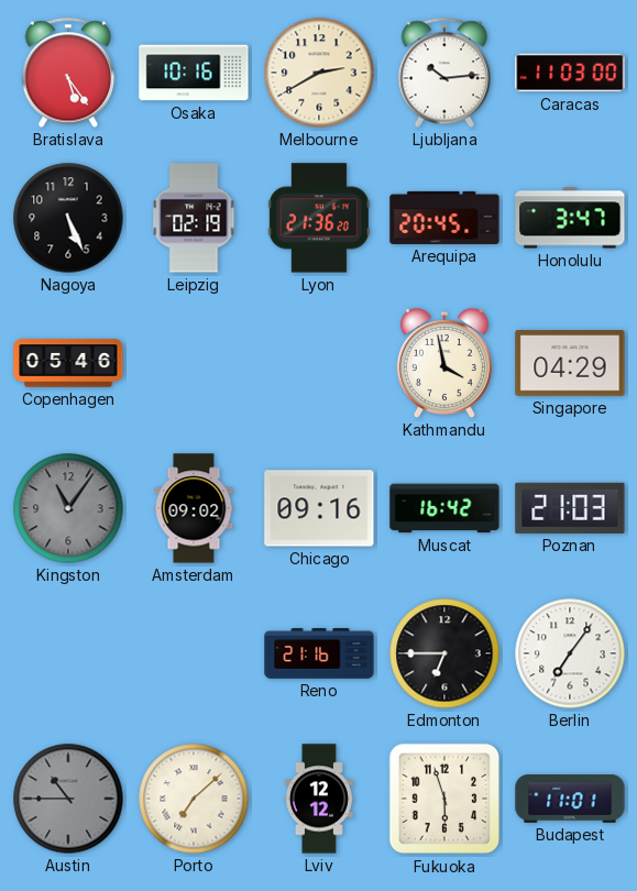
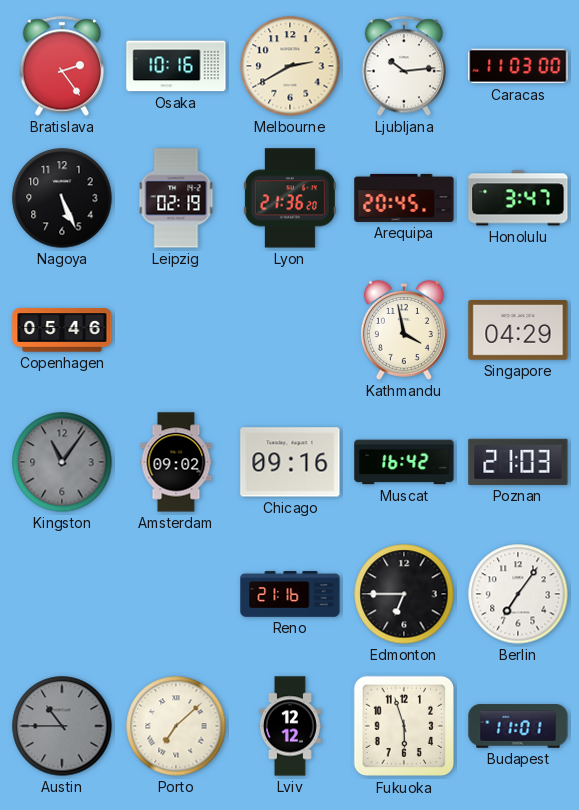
Bratislava: 5:24 -> 2:24 (62, 66)
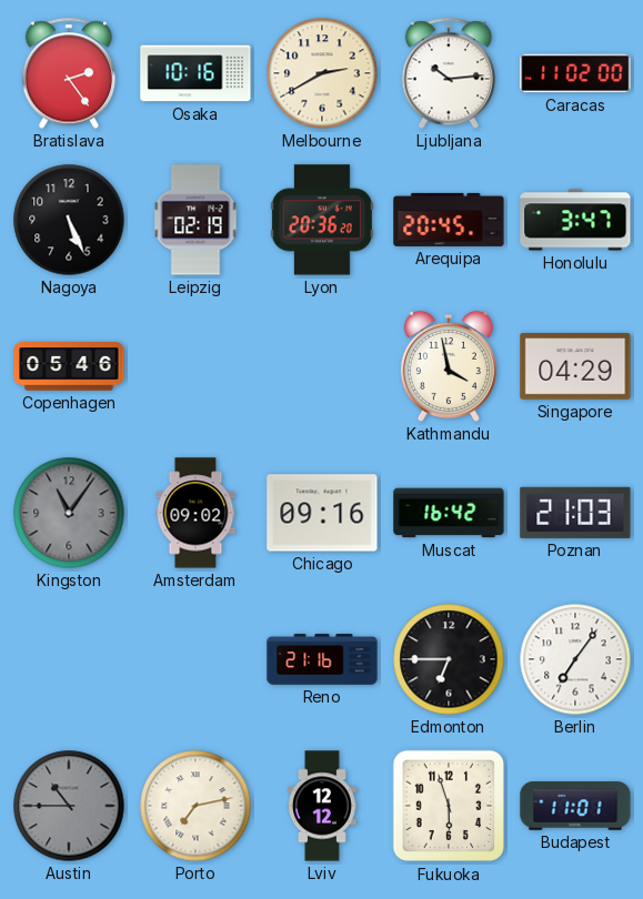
Caracas: 11:03 -> 11:02 (575, 73)
Lyon: 21:36 -> 20:36 (322, 220)
Porto: 7:08 -> 7:13 (195, 806)
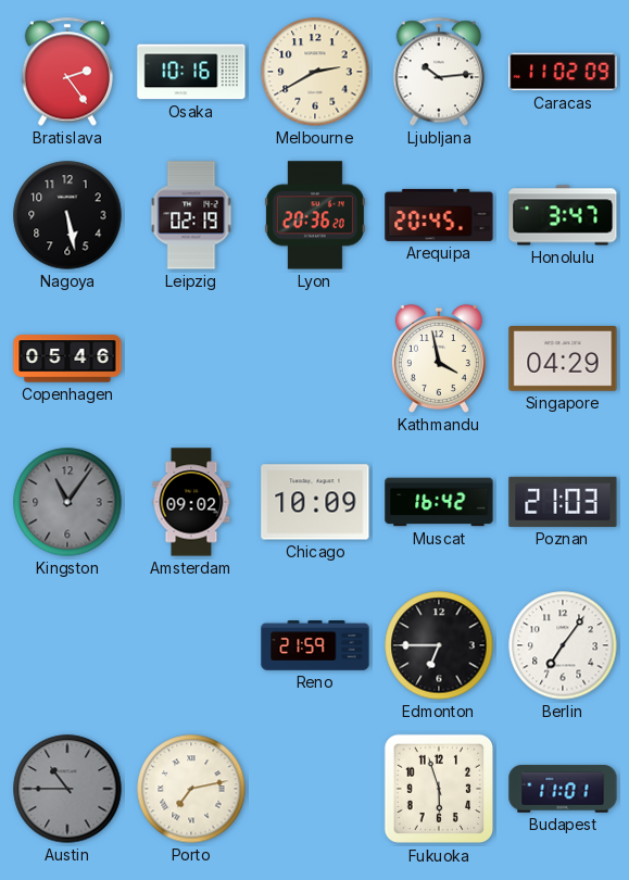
Caracas: 11:02:00 -> 11:02:09 (563, 72)
Nagoya: 5:26 -> 5:28 (67, 215)
Chicago: 09:16 -> 10:09 (315, 502)
Reno: 21:16 -> 21:59 (315, 645)
Lviv: 12:12 -> none (322, 806)
